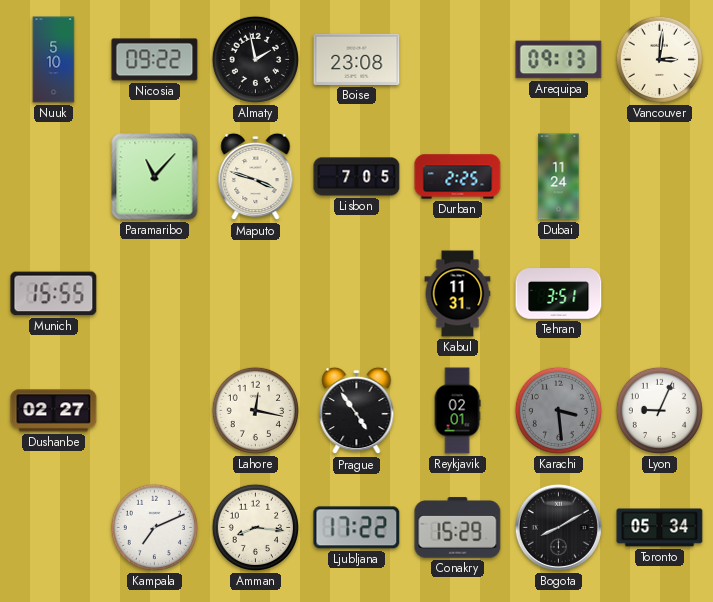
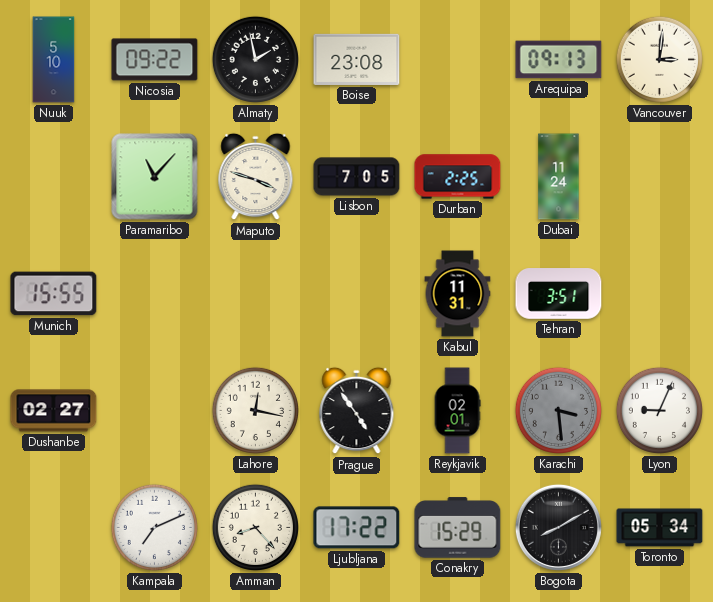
Amman: 8:16 -> 8:23 (255, 527)
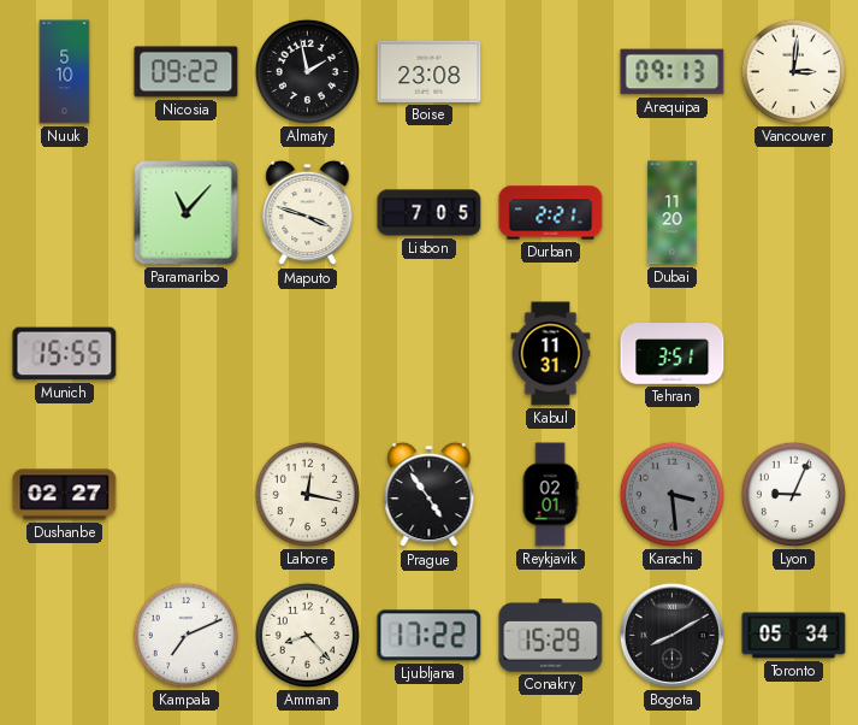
Durban: 2:25 -> 2:21 (551, 213)
Dubai: 11:24 -> 11:20 (673, 213)
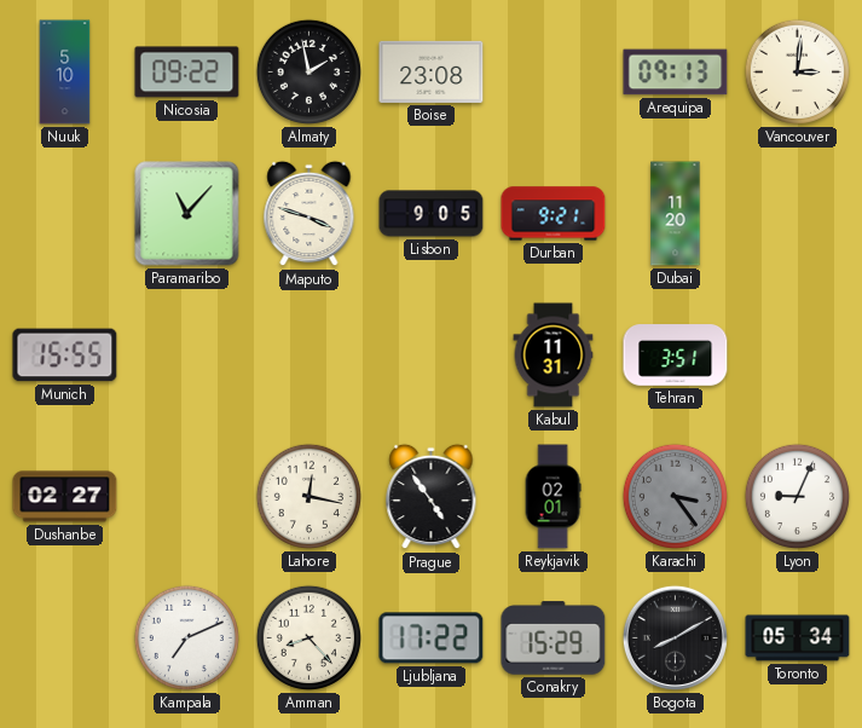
Lisbon: 7:05 -> 9:05 (432, 214)
Durban: 2:21 -> 9:21 (554, 214)
Karachi: 3:29 -> 3:24 (675, 496)
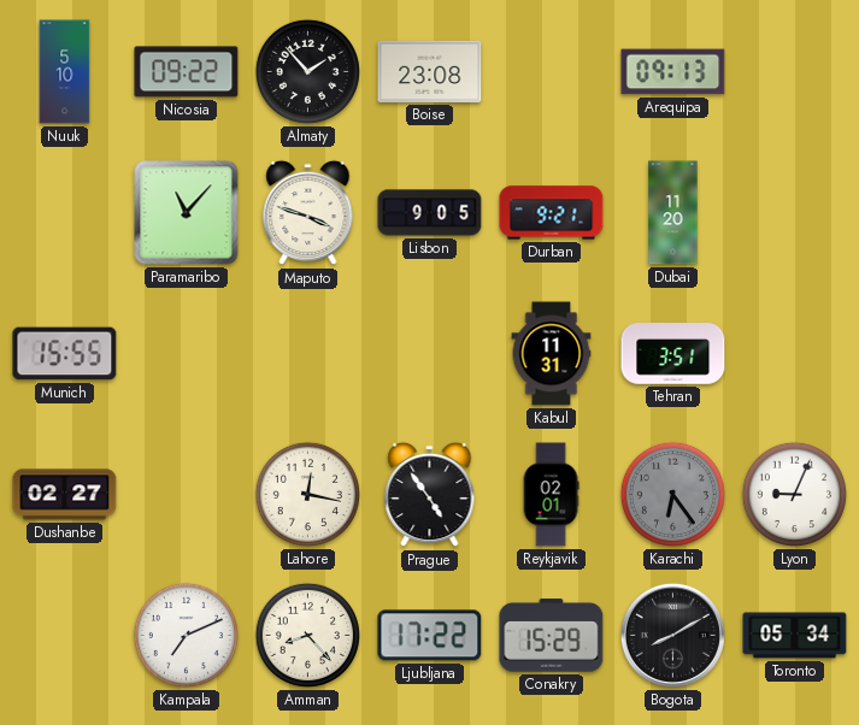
Almaty: 1:58 -> 1:53 (307, 71)
Vancouver: 3:01 -> none (797, 71)
Karachi: 3:24 -> 6:24 (672, 494)
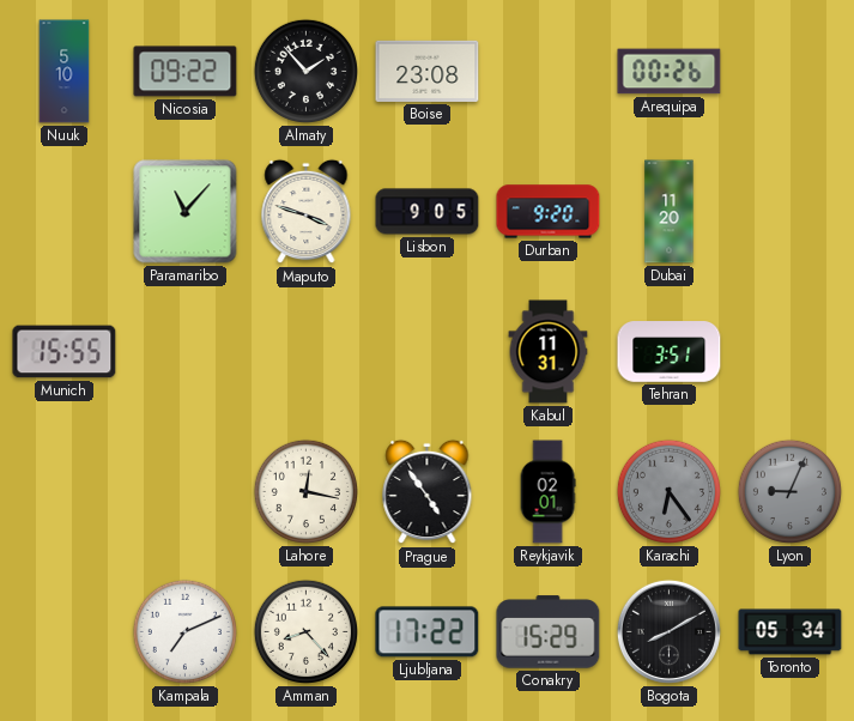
Arequipa: 09:13 -> 00:26 (670, 72)
Durban: 9:21 -> 9:20 (549, 212)
Dushanbe: 02:27 -> none (65, 495)
Lyon dial: white -> grey (789, 491)
